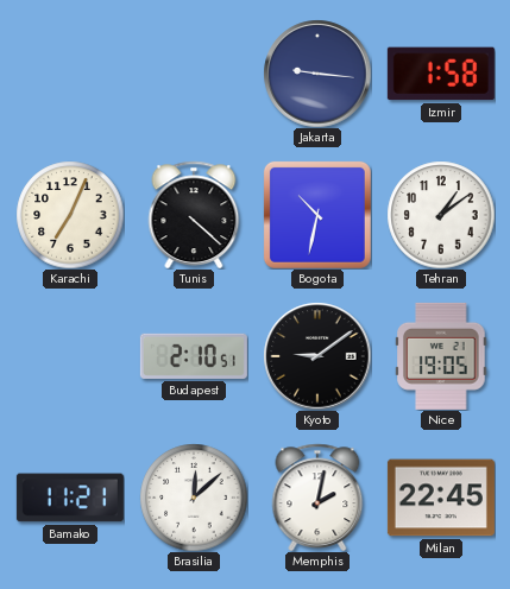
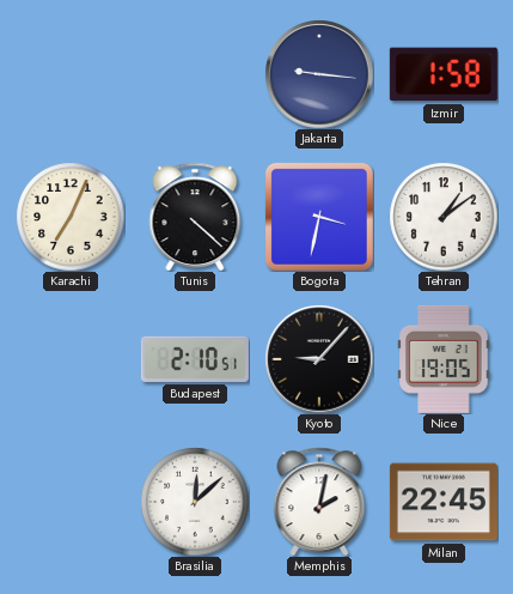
Bogota: 10:32 -> 3:32 (319, 217)
Kyoto: 9:09 -> 9:07 (319, 359)
Bamako: 11:21 -> none (70, 498)
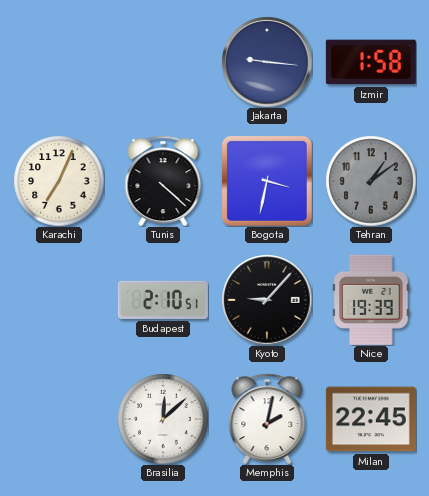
Tehran dial: white -> grey (371, 181)
Nice: 19:05 -> 19:39 (371, 300)
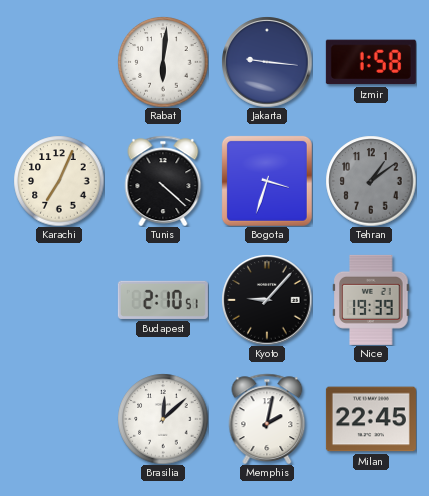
Rabat: none -> 6:01 (163, 62)
Bogota: 3:32 -> 3:33 (267, 181)
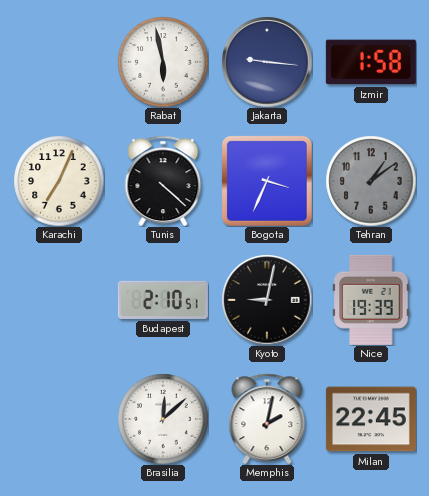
Rabat: 6:01 -> 5:58 (163, 62)
Bogota: 3:33 -> 3:34 (267, 181)
Kyoto: 9:07 -> 9:02 (267, 300)
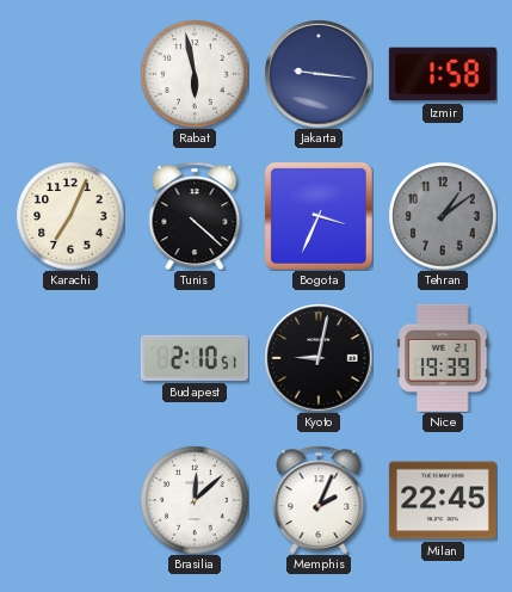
Memphis: 2:02 -> 2:04 (319, 499)
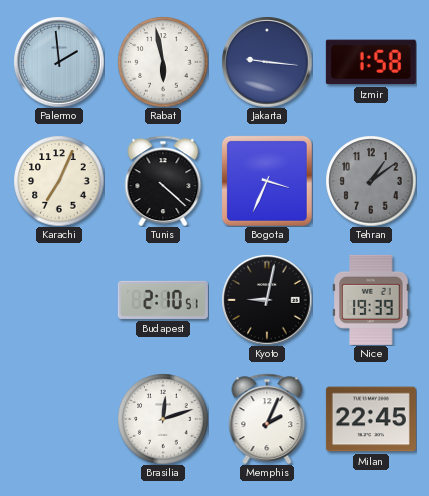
Palermo: none -> 1:59 (59, 62)
Brasilia: 12:08 -> 12:12 (163, 419)
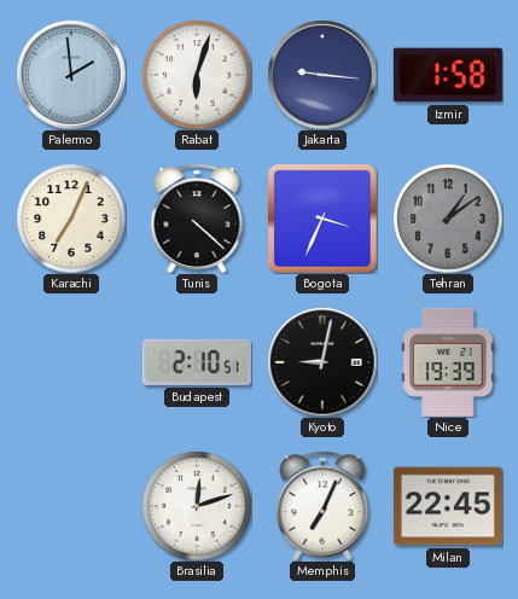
Rabat: 5:58 -> 6:03 (197, 75)
Memphis: 2:04 -> 7:04 (322, 505)
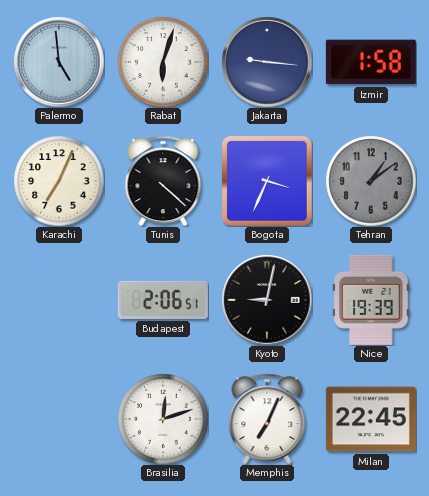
Palermo: 1:59 -> 4:59 (59, 62)
Budapest: 2:10 -> 2:06 (163, 300)
